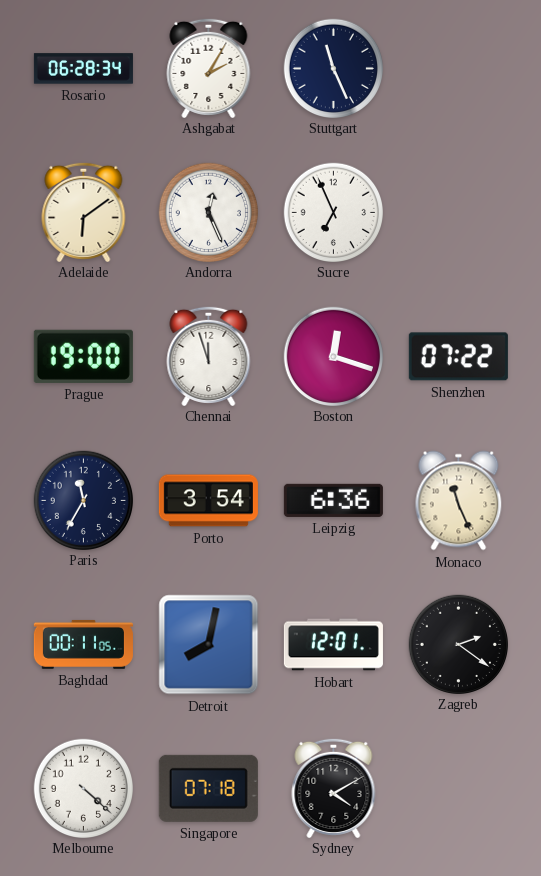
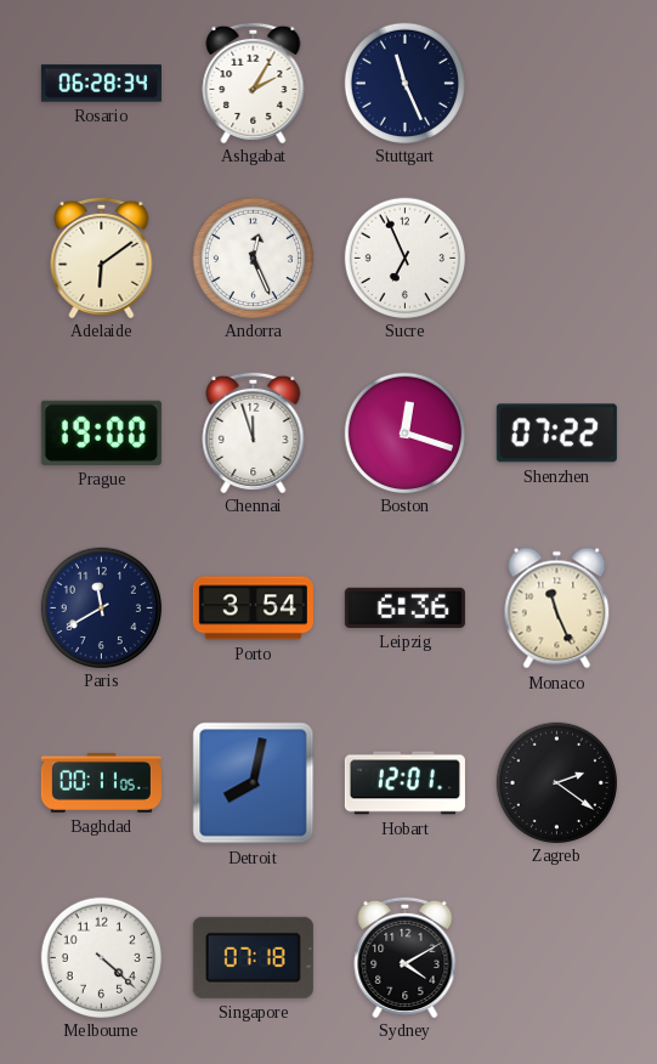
Paris: 11:35 -> 11:40 (101, 607)
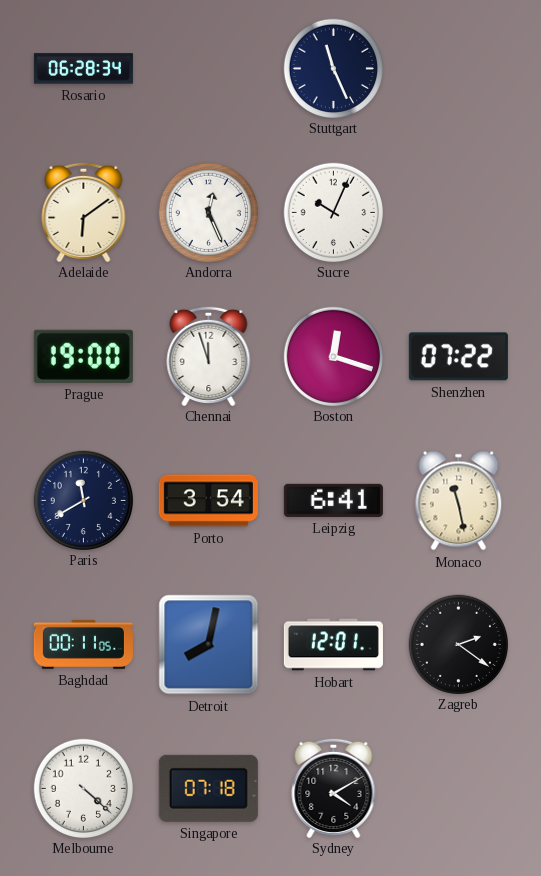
Ashgabat: 2:05 -> none (254, 81)
Sucre: 6:56 -> 10:04 (333, 212)
Leipzig: 6:36 -> 6:41 (333, 500)
Monaco: 11:26 -> 11:28 (459, 501)
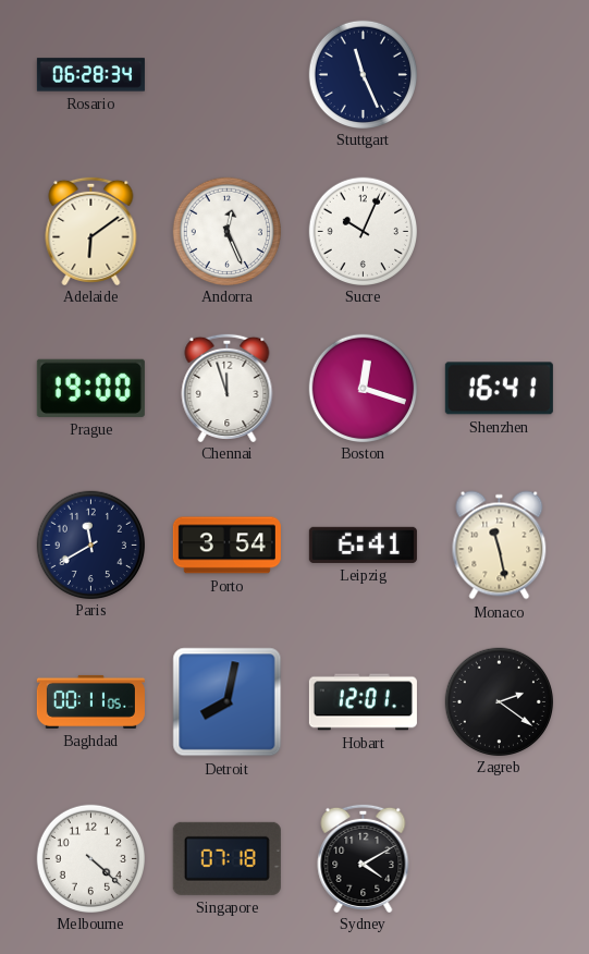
Shenzhen: 07:22 -> 16:41 (499, 389)
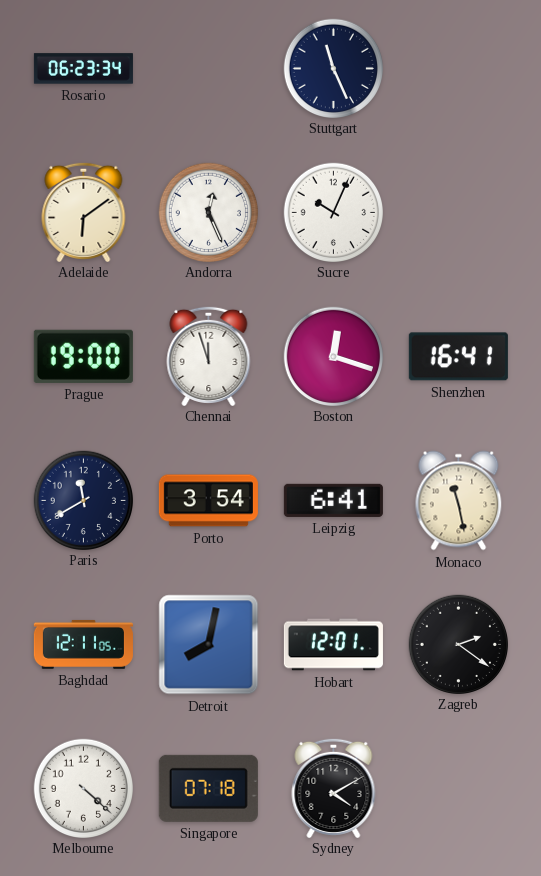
Rosario: 06:28 -> 06:23 (83, 69)
Baghdad: 00:11 -> 12:11 (83, 644)
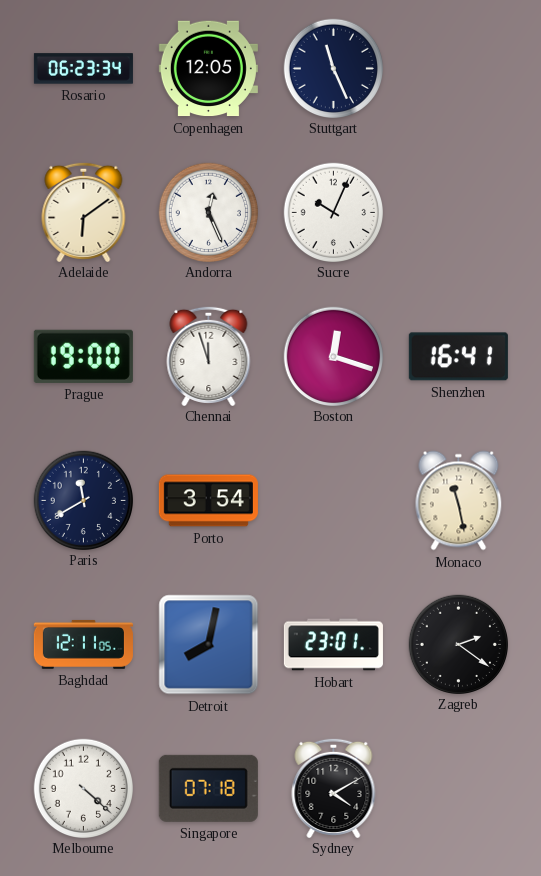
Copenhagen: none -> 12:05 (208, 69)
Leipzig: 6:41 -> none (333, 500)
Hobart: 12:01 -> 23:01 (333, 645)
